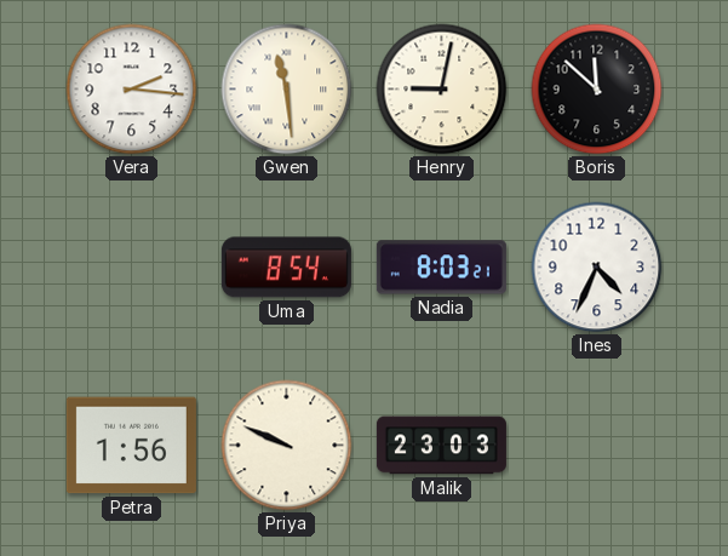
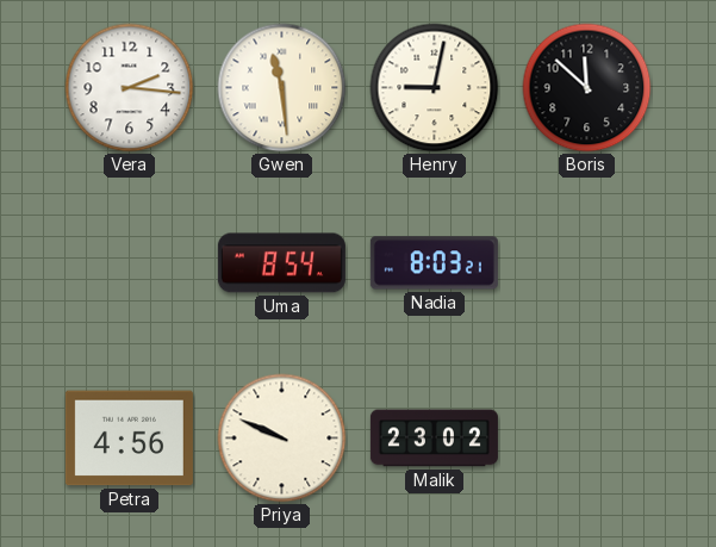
Ines: 4:34 -> none (597, 268)
Petra: 1:56 -> 4:56 (129, 439)
Malik: 23:03 -> 23:02 (434, 439)
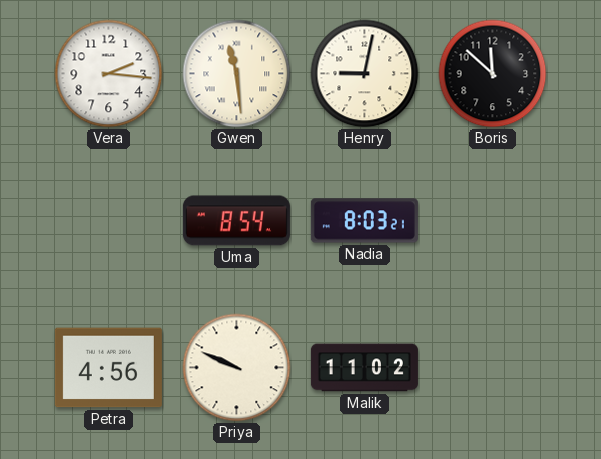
Malik: 23:02 -> 11:02 (364, 368)
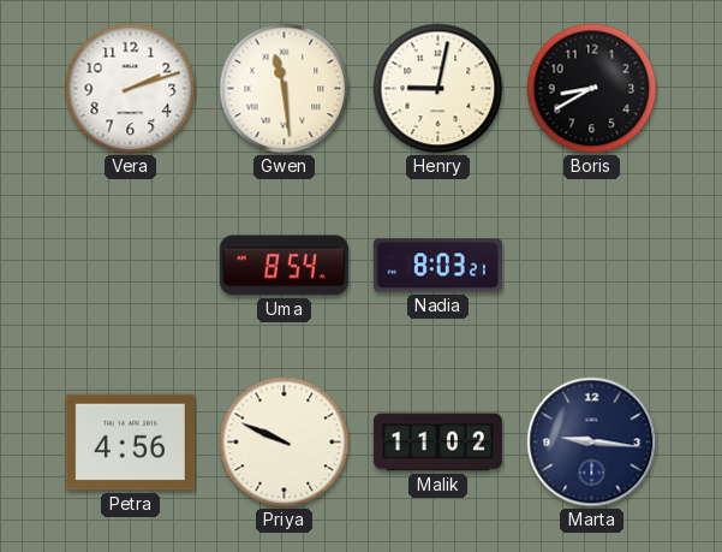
Vera: 2:16 -> 2:12 (131, 89)
Boris: 11:52 -> 8:40 (592, 89)
Marta: none -> 9:16 (592, 443)
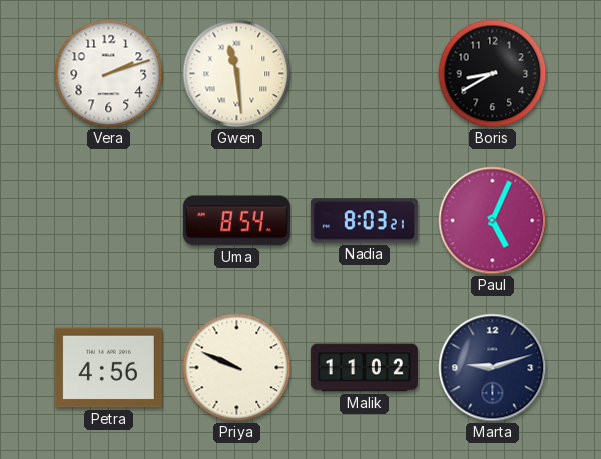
Henry: 9:02 -> none (438, 89)
Paul: none -> 5:04 (493, 221)
Marta: 9:16 -> 9:12 (493, 368)
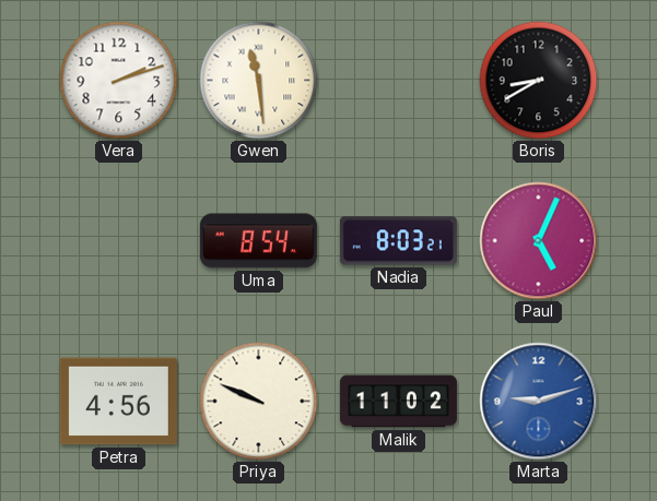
Marta dial: navy -> blue (539, 402)
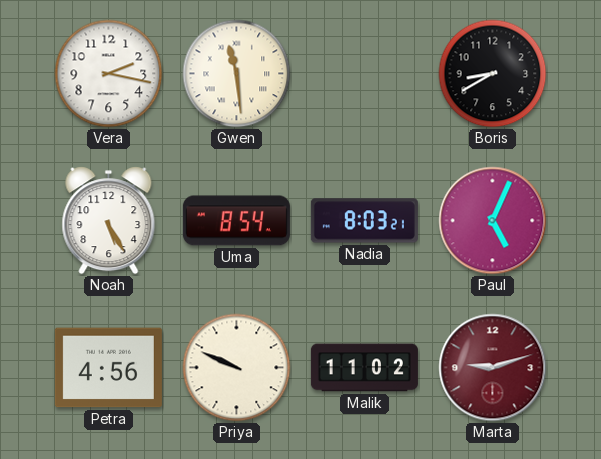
Vera: 2:12 -> 2:17 (109, 74)
Noah: none -> 5:25 (109, 221)
Marta dial: blue -> burgundy (493, 368)
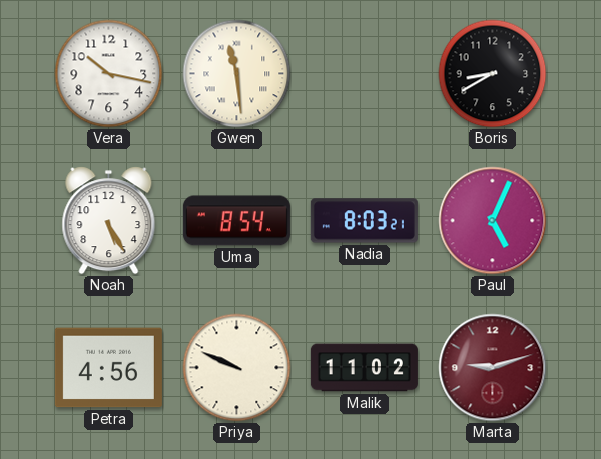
Vera: 2:17 -> 10:17 (109, 74)
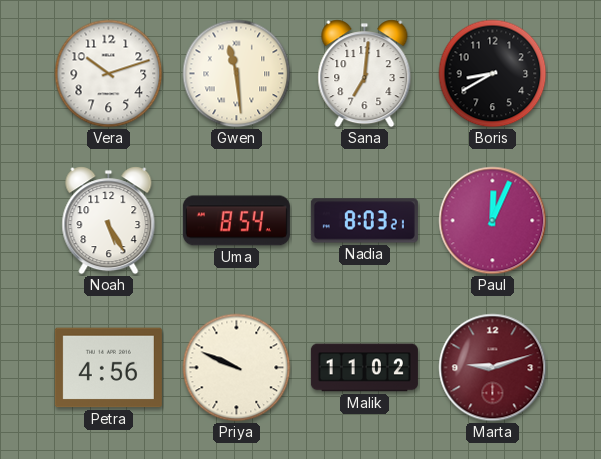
Vera: 10:17 -> 10:12 (109, 74)
Sana: none -> 7:01 (365, 74)
Paul: 5:04 -> 12:04 (493, 221)
